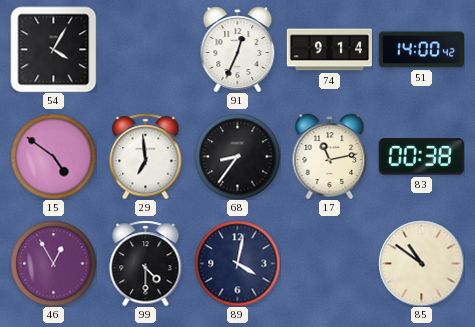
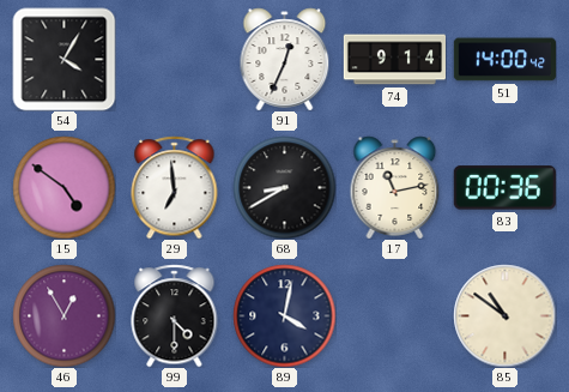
68: 8:36 -> 8:40 (284, 187)
83: 00:38 -> 00:36 (504, 188)
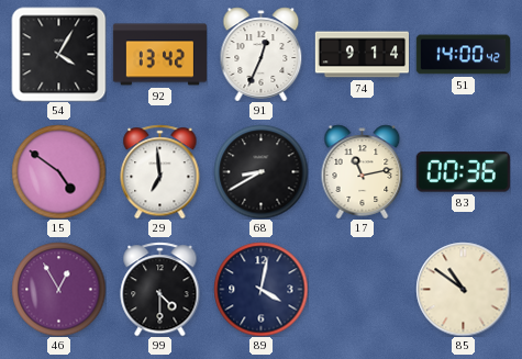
92: none -> 13:42 (159, 55)
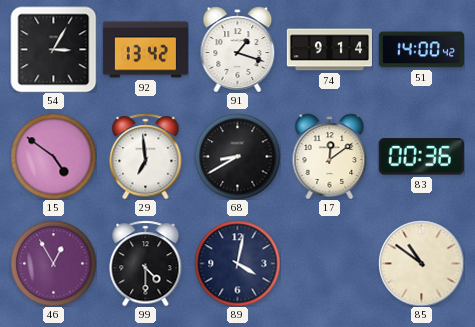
54: 4:05 -> 3:05 (53, 49)
91: 12:34 -> 1:18 (238, 49)
17: 11:13 -> 12:09 (330, 156)
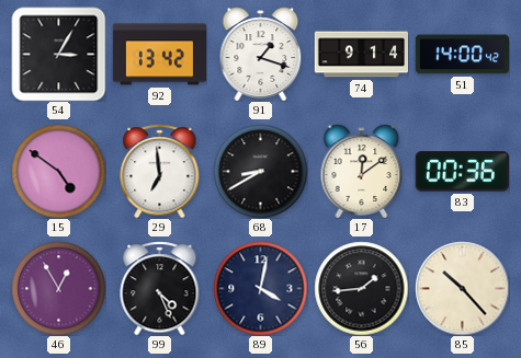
99: 4:30 -> 4:26 (160, 288)
56: none -> 1:44 (361, 288)
85: 10:51 -> 10:23 (462, 288)
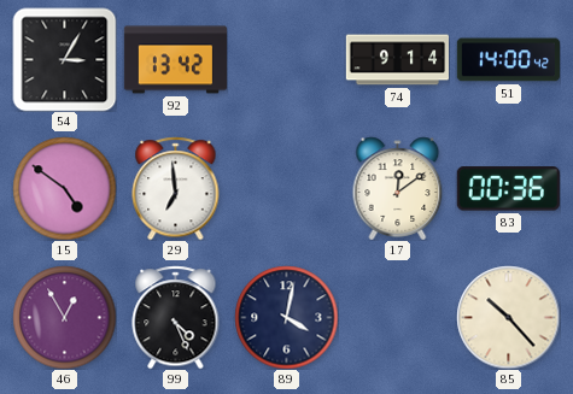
91: 1:18 -> none (261, 54)
68: 8:40 -> none (260, 171)
56: 1:44 -> none (361, 288)
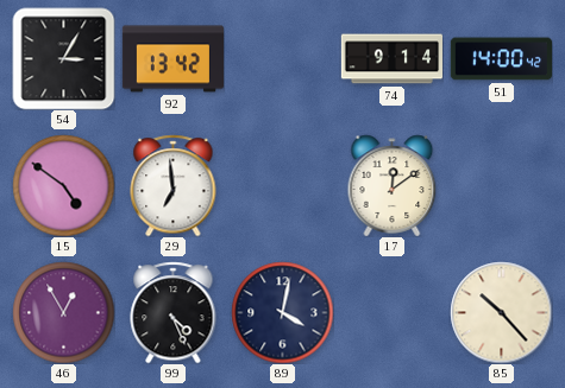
83: 00:36 -> none (508, 189)
